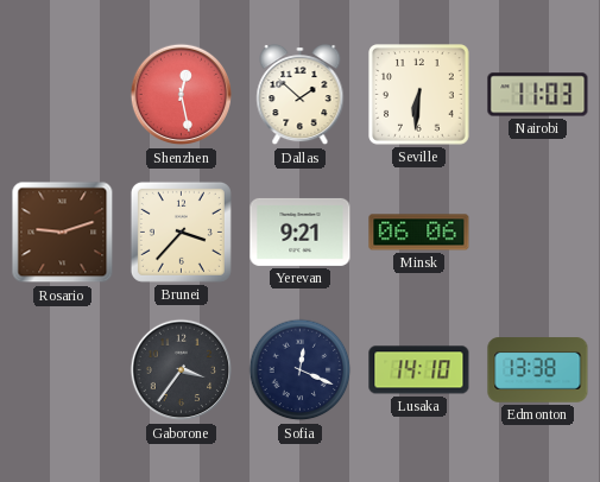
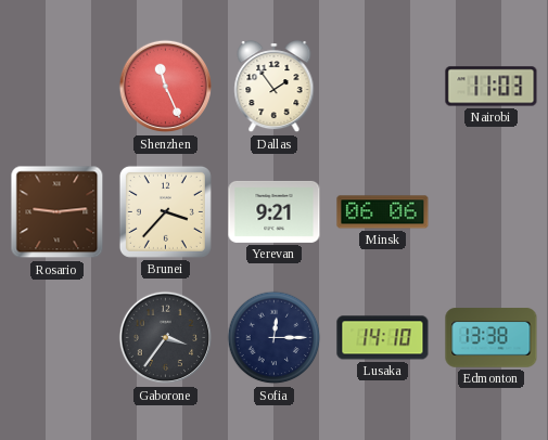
Shenzhen: 12:28 -> 11:26 (166, 87)
Dallas: 1:52 -> 1:54 (275, 88)
Seville: 6:31 -> none (419, 95)
Rosario: 9:12 -> 9:14 (58, 212)
Sofia: 12:19 -> 12:15 (275, 338)
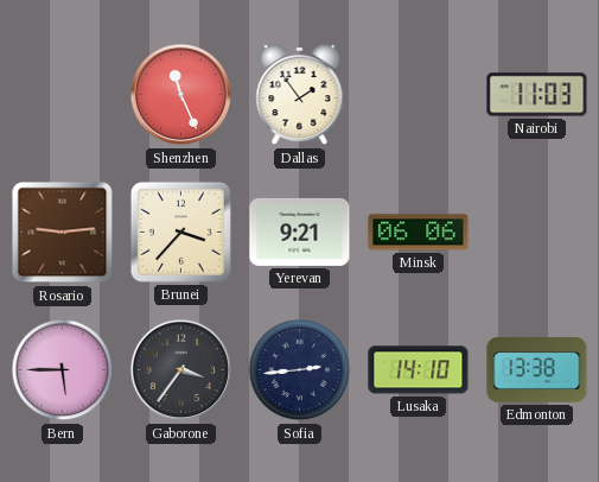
Bern: none -> 5:45 (63, 370)
Sofia: 12:15 -> 2:44 (300, 370)
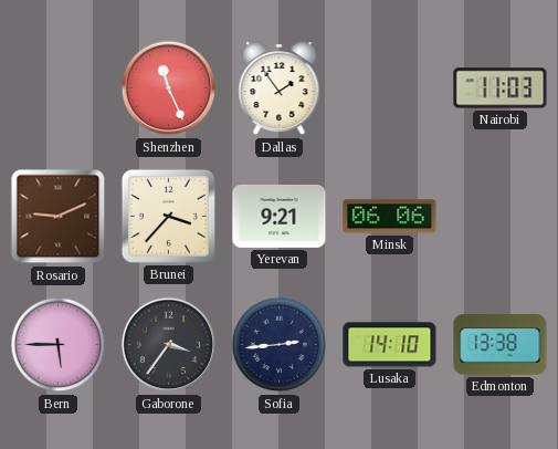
Rosario: 9:14 -> 9:11 (59, 217)
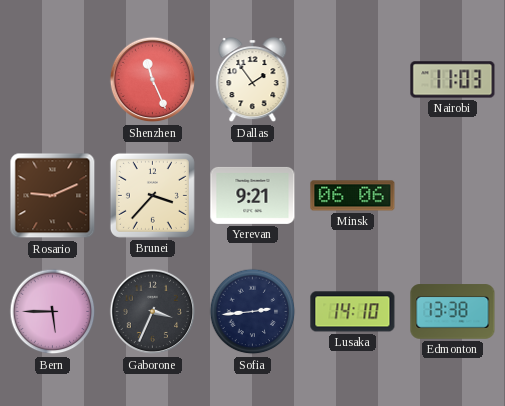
Gaborone: 3:36 -> 3:34 (153, 312)
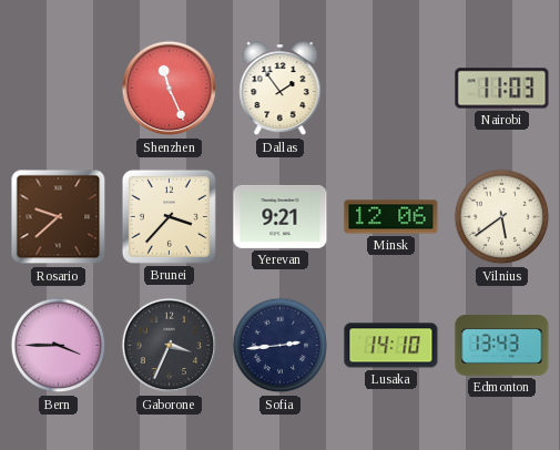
Rosario: 9:11 -> 9:38 (59, 217)
Minsk: 06:06 -> 12:06 (391, 217)
Vilnius: none -> 5:39 (502, 217)
Bern: 5:45 -> 3:45 (59, 346)
Edmonton: 13:38 -> 13:43 (502, 346)
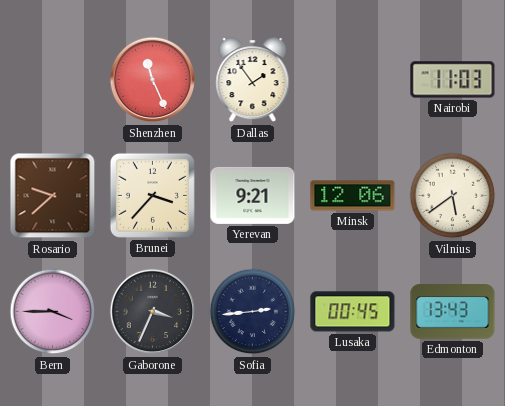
Lusaka: 14:10 -> 00:45 (353, 312)
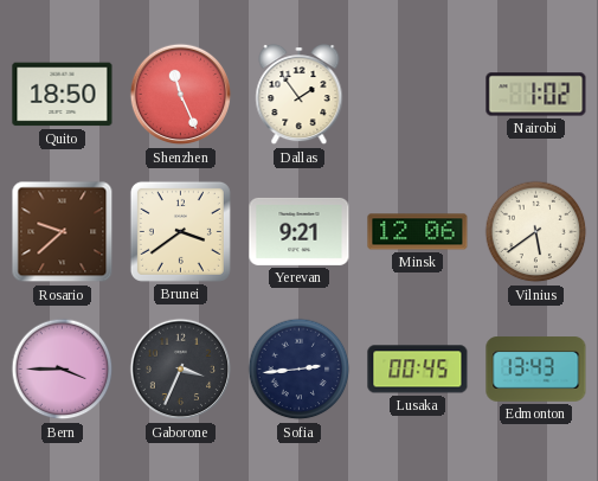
Quito: none -> 18:50 (63, 95)
Nairobi: 11:03 -> 1:02 (536, 95)
Brunei: 3:37 -> 3:39 (180, 231)
